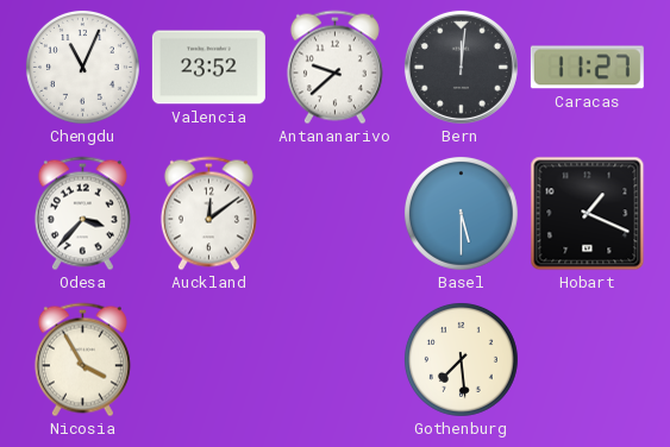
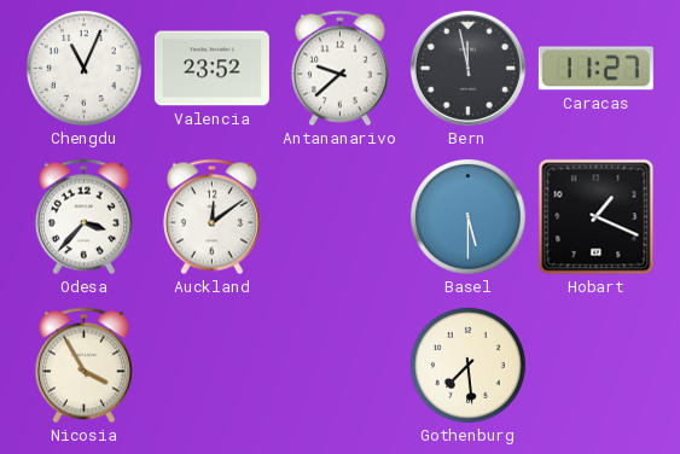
Bern: 12:01 -> 11:58 (467, 68)
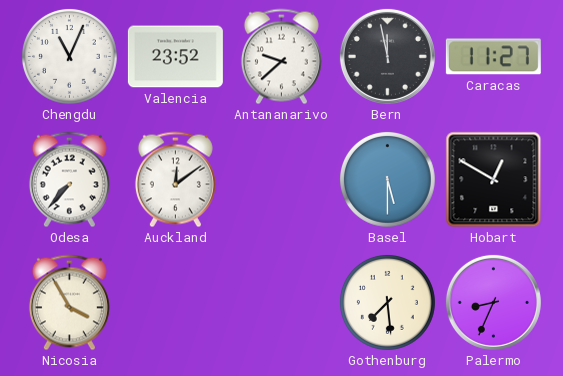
Odesa: 3:37 -> 7:37 (69, 180)
Hobart: 1:19 -> 12:50 (494, 180)
Palermo: none -> 8:34 (493, 302)
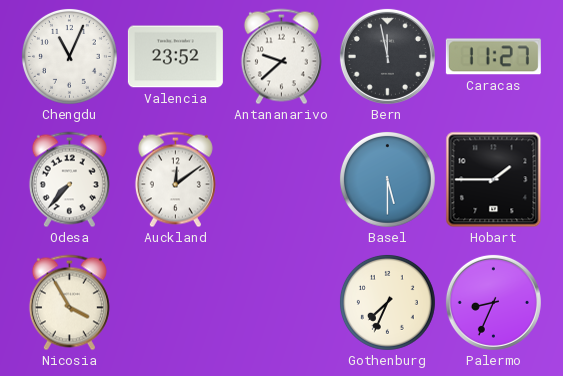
Hobart: 12:50 -> 1:45 (494, 180)
Gothenburg: 7:29 -> 7:34 (387, 302)
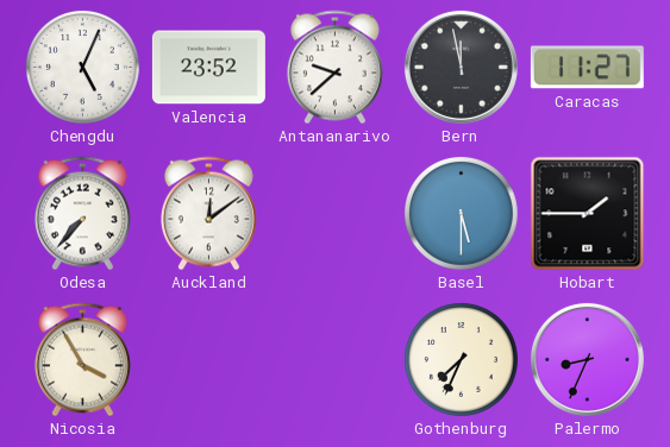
Chengdu: 11:04 -> 5:04 (82, 67)
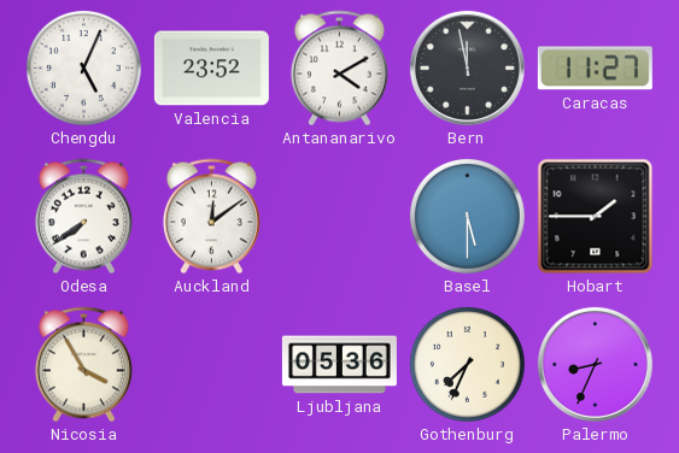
Antananarivo: 9:38 -> 4:10 (339, 69)
Odesa: 7:37 -> 7:39 (83, 217)
Ljubljana: none -> 05:36 (339, 365)
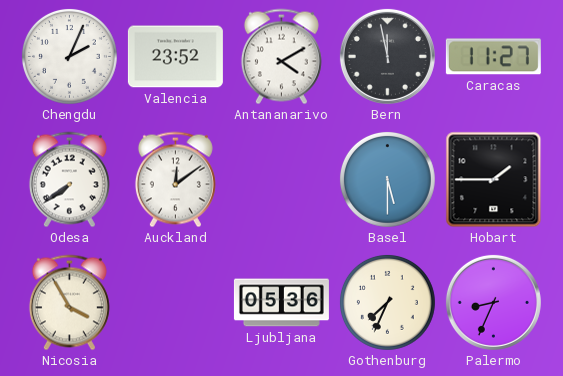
Chengdu: 5:04 -> 2:04 (69, 56)
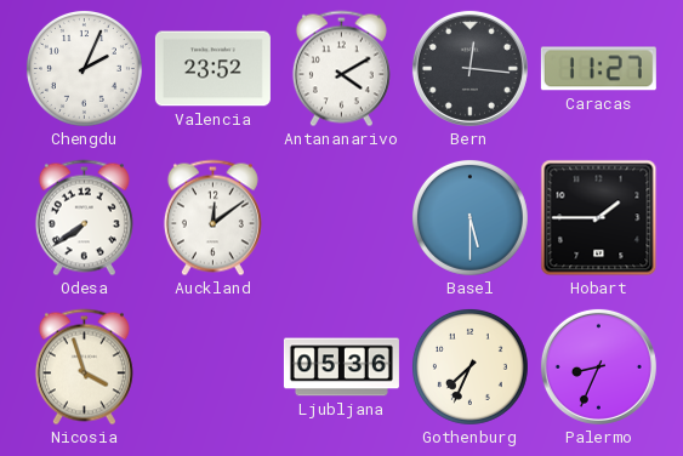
Bern: 11:58 -> 12:16 (469, 68)
Nicosia: 3:55 -> 3:57 (84, 367)
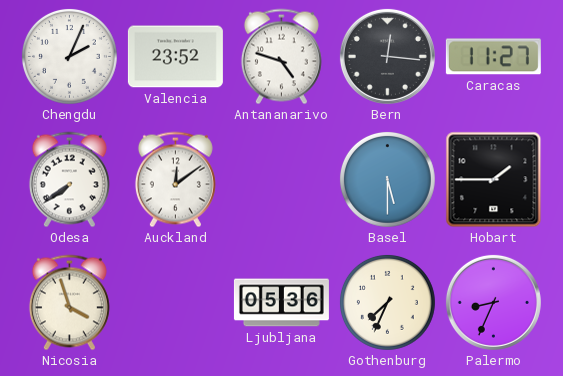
Antananarivo: 4:10 -> 4:48 (281, 57)
